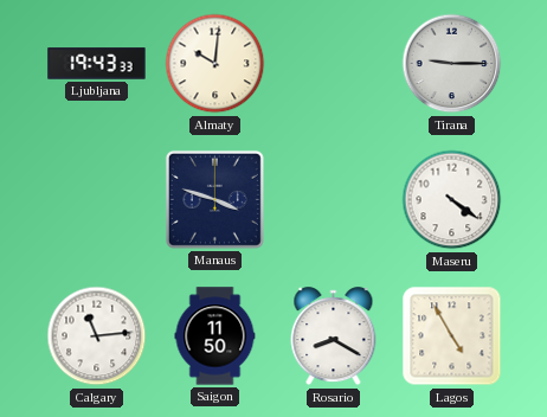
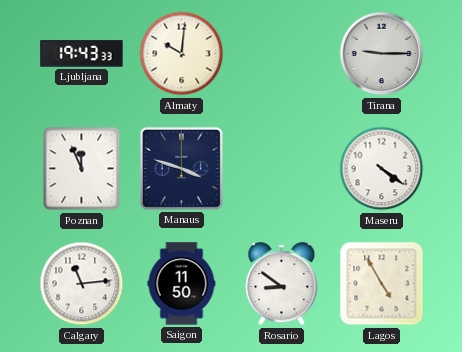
Poznan: none -> 11:56 (82, 169)
Rosario: 8:20 -> 8:51 (282, 284)
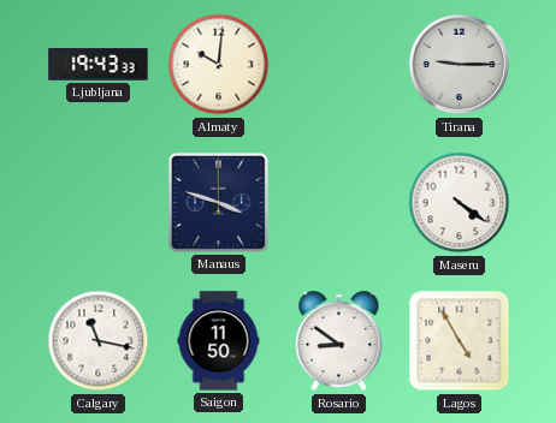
Poznan: 11:56 -> none (82, 169)
Calgary: 11:14 -> 11:17 (99, 341)
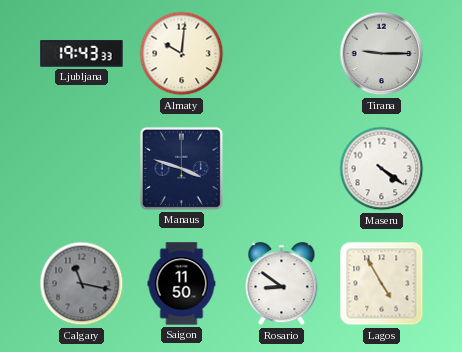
Calgary dial: white -> grey (82, 284)
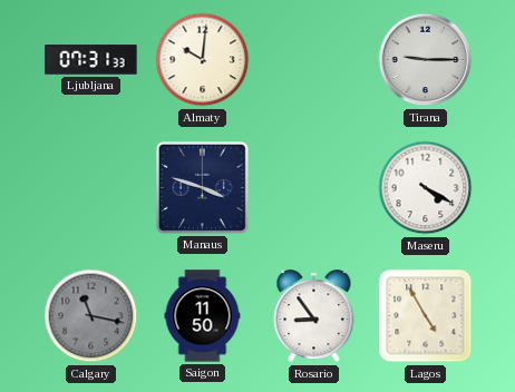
Ljubljana: 19:43 -> 07:31 (91, 60)
Maseru: 4:21 -> 4:20 (426, 188)
Rosario: 8:51 -> 8:54 (314, 316)
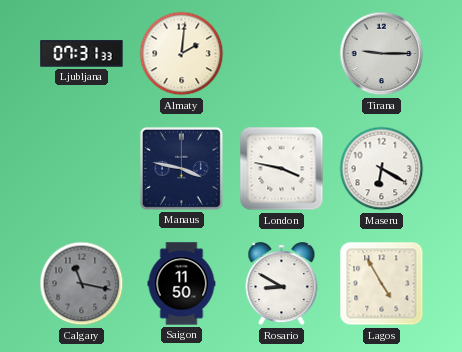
Almaty: 10:01 -> 2:01 (182, 54)
Manaus: 3:48 -> 3:47 (181, 168)
London: none -> 3:47 (282, 169)
Maseru: 4:20 -> 6:20 (382, 169)
Rosario: 8:54 -> 8:50 (282, 284)
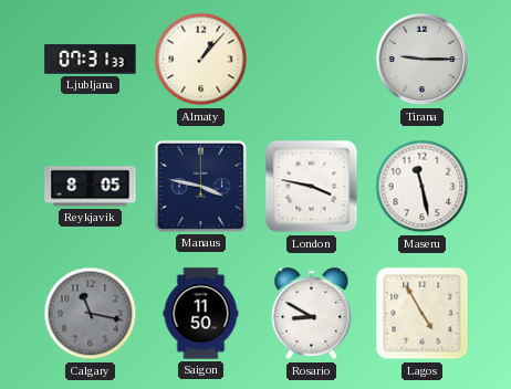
Almaty: 2:01 -> 1:07 (201, 60)
Reykjavik: none -> 8:05 (91, 187)
Maseru: 6:20 -> 11:28 (423, 187)
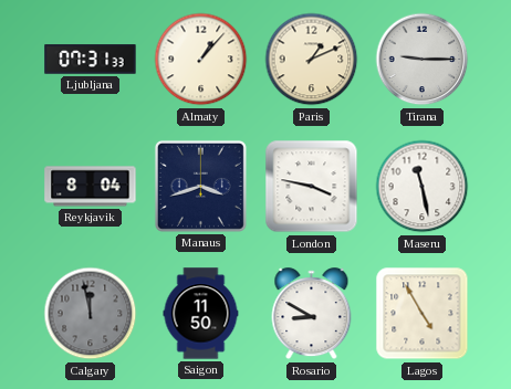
Paris: none -> 1:11 (312, 60)
Reykjavik: 8:05 -> 8:04 (91, 187)
Manaus: 3:47 -> 3:42 (200, 186)
Calgary: 11:17 -> 11:58 (91, 314)
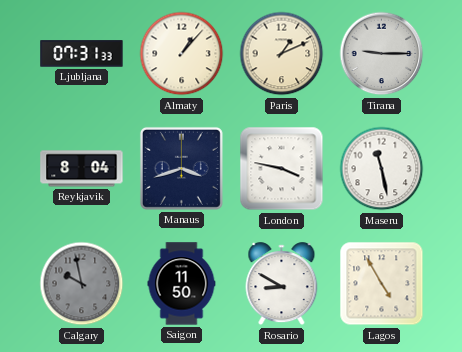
Calgary: 11:58 -> 9:58 (82, 284)
